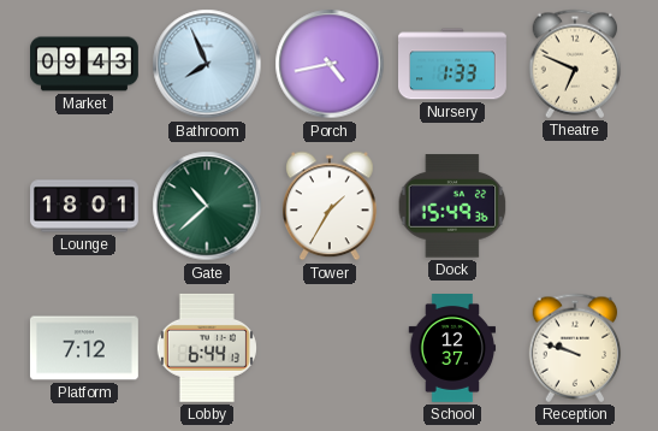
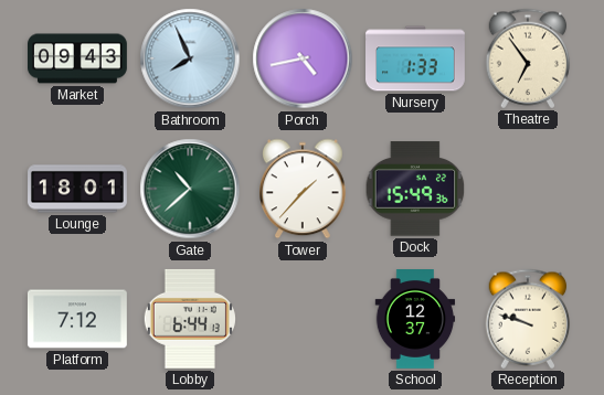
Theatre: 6:49 -> 6:54 (528, 58)
Tower: 1:35 -> 1:37 (304, 189)
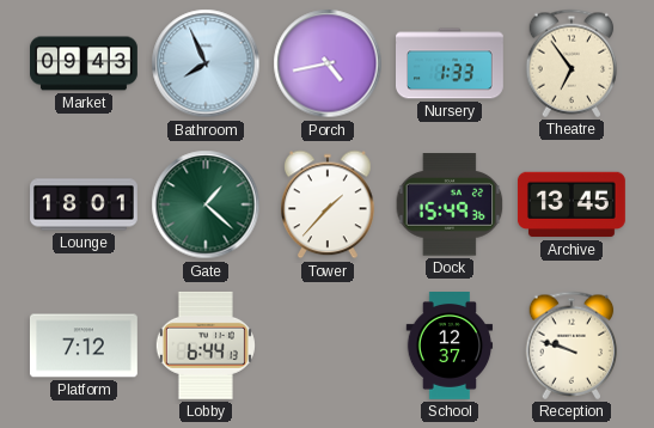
Gate: 10:38 -> 1:22 (206, 204)
Archive: none -> 13:45 (572, 204)
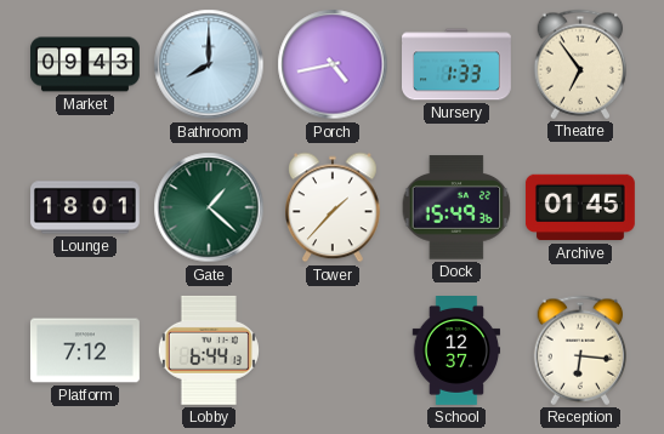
Bathroom: 7:56 -> 8:00 (209, 64)
Archive: 13:45 -> 01:45 (580, 207)
Reception: 9:48 -> 6:16 (580, 350)
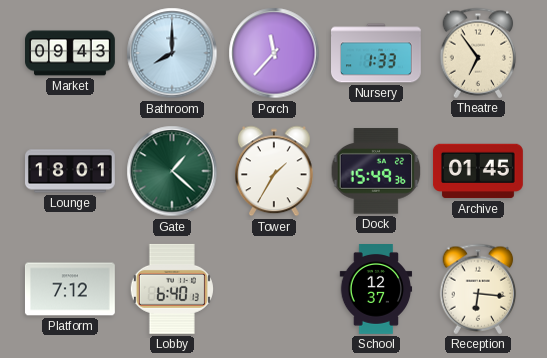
Porch: 4:43 -> 11:37 (274, 53)
Tower: 1:37 -> 1:35 (275, 171)
Lobby: 6:44 -> 6:40 (172, 289)
